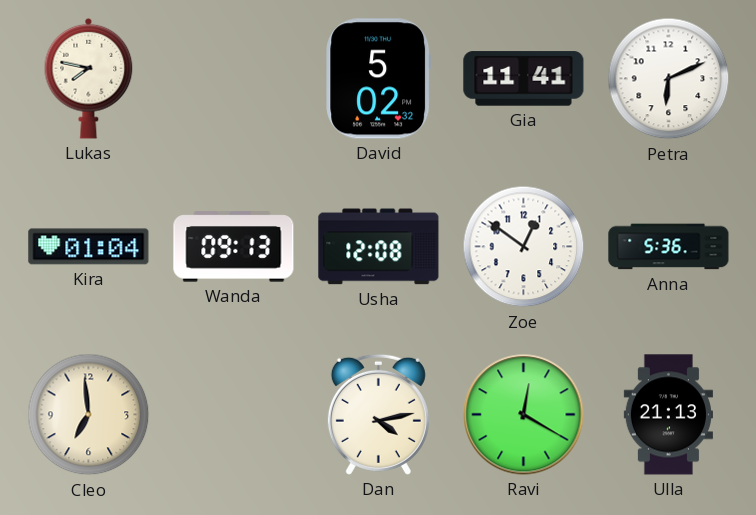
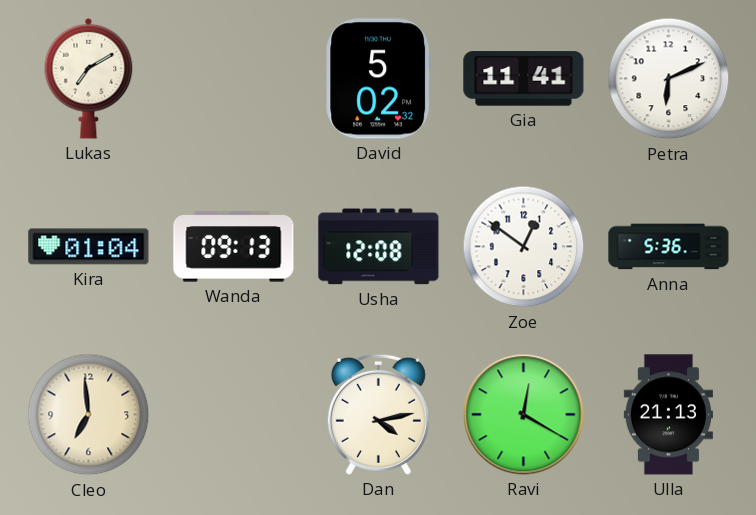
Lukas: 7:47 -> 7:10 (89, 78)
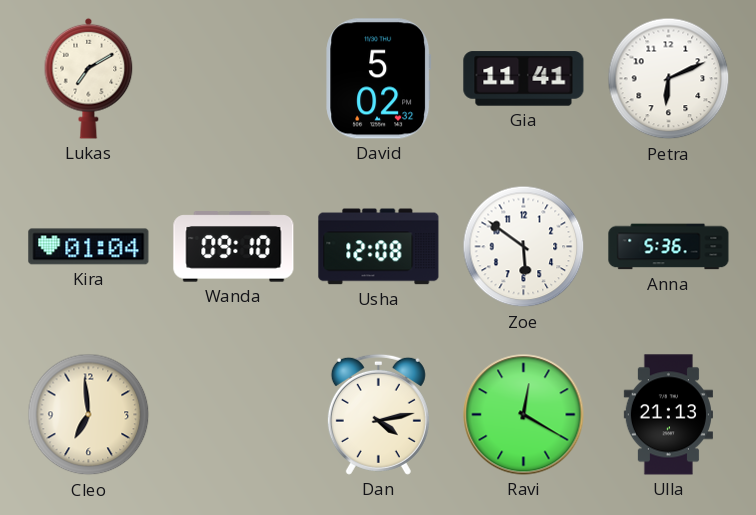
Wanda: 09:13 -> 09:10 (234, 247)
Zoe: 12:51 -> 5:51 (524, 247)
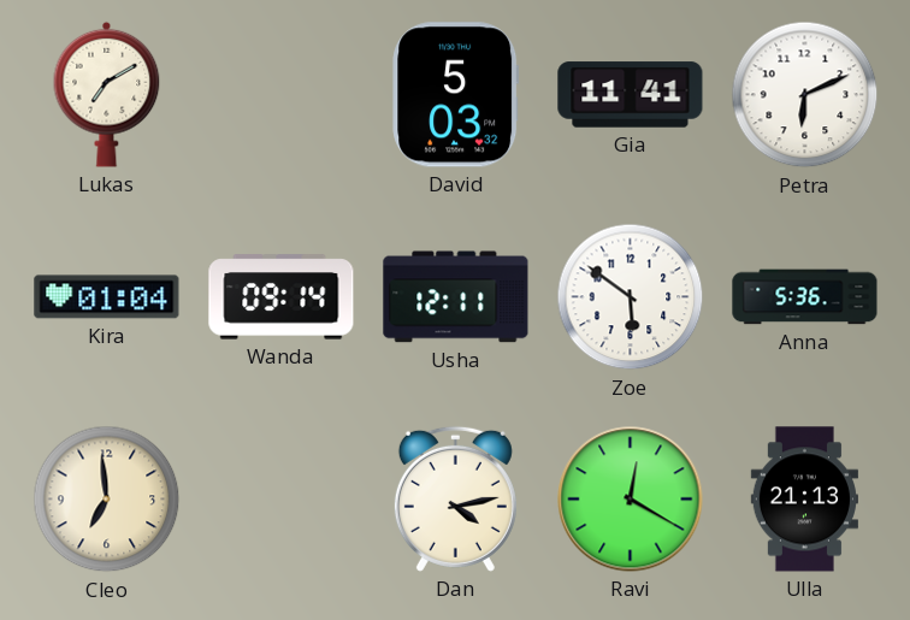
David: 5:02 -> 5:03 (456, 95)
Wanda: 09:10 -> 09:14 (282, 297)
Usha: 12:08 -> 12:11 (456, 297)
